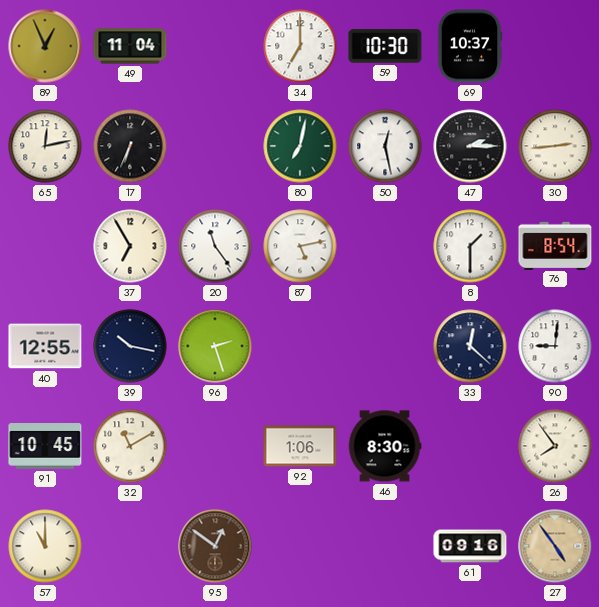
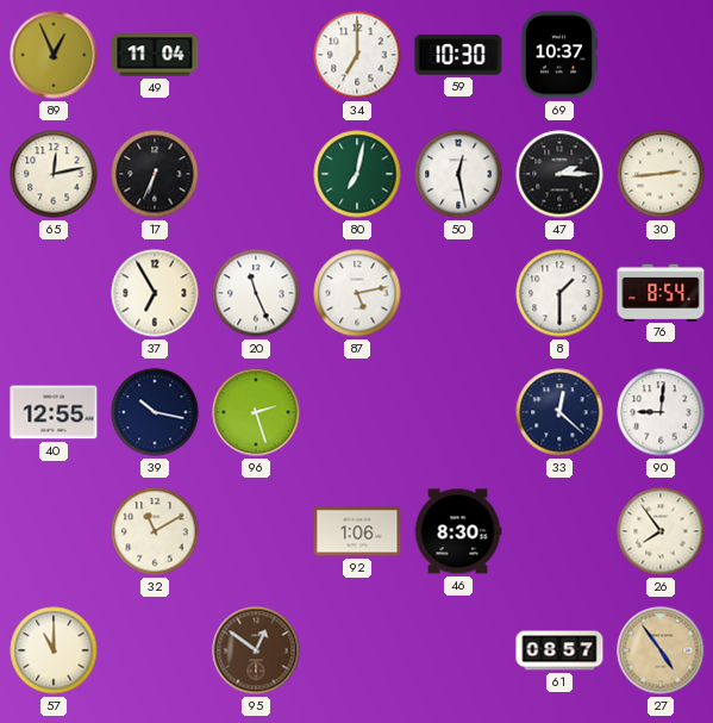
20: 11:24 -> 11:26 (256, 293)
91: 10:45 -> none (45, 446)
61: 09:16 -> 08:57 (559, 650)
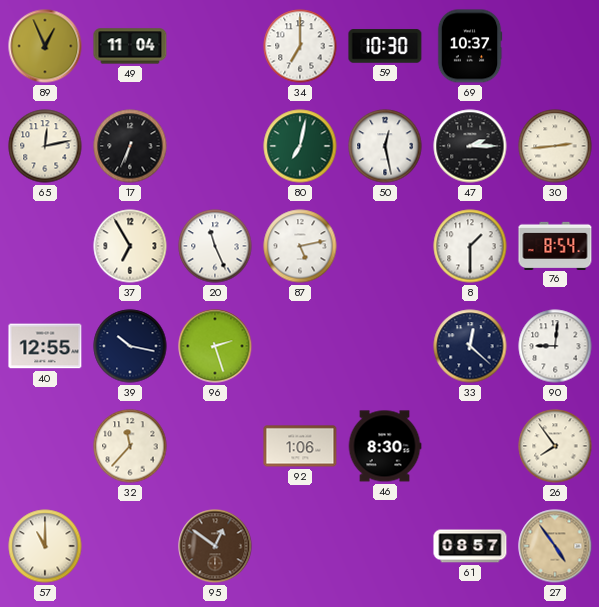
32: 11:10 -> 11:37 (130, 446)
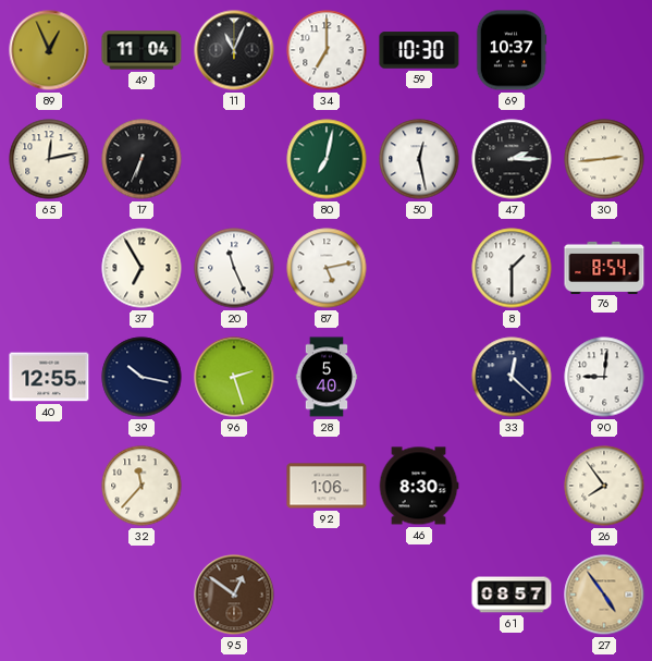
11: none -> 11:04 (234, 50)
28: none -> 5:40 (327, 377)
57: 11:00 -> none (45, 546)
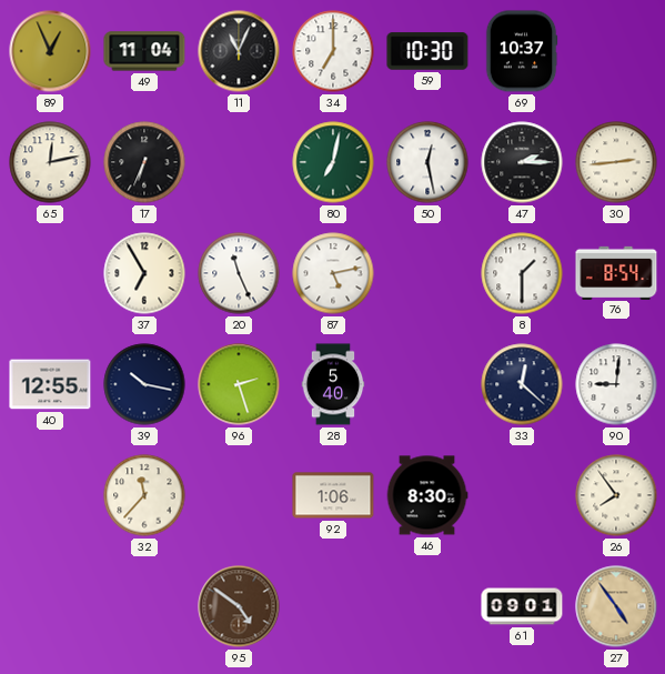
95: 12:51 -> 4:51 (239, 606)
61: 08:57 -> 09:01 (522, 606)
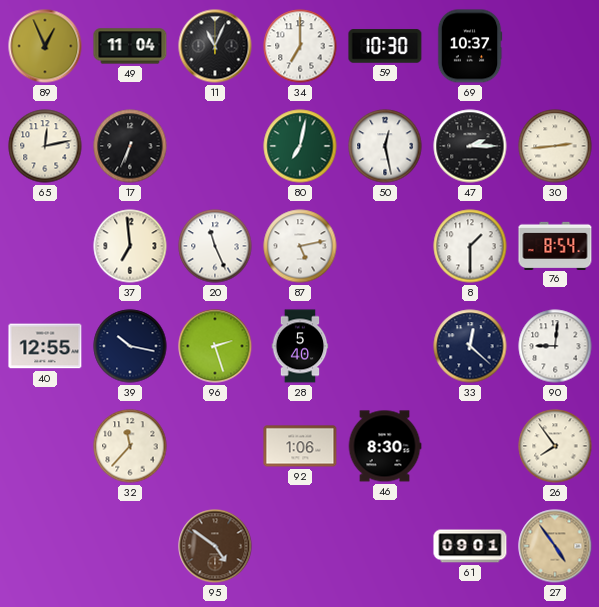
37: 6:55 -> 6:59 (130, 246)
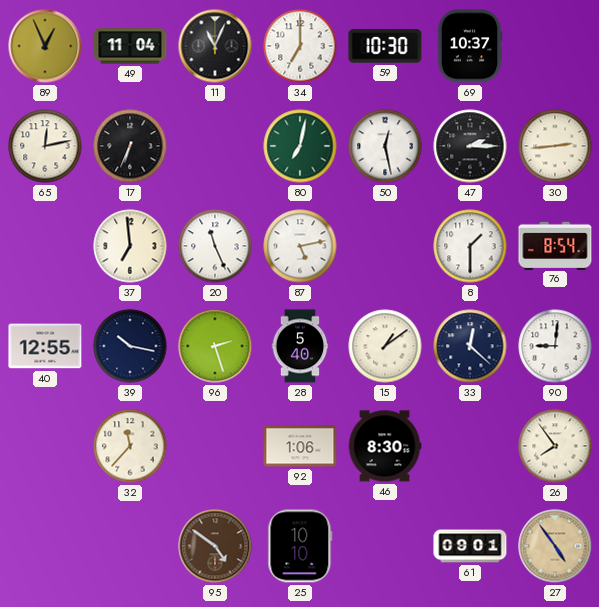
15: none -> 1:09 (385, 346)
25: none -> 10:10 (300, 546)
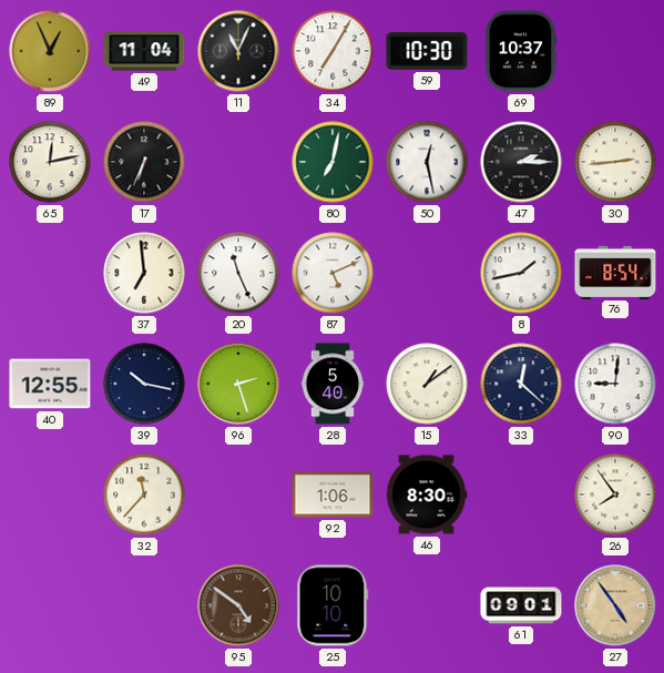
34: 7:00 -> 7:05 (333, 51)
87: 5:13 -> 5:11 (333, 273)
8: 1:30 -> 1:43 (521, 273)
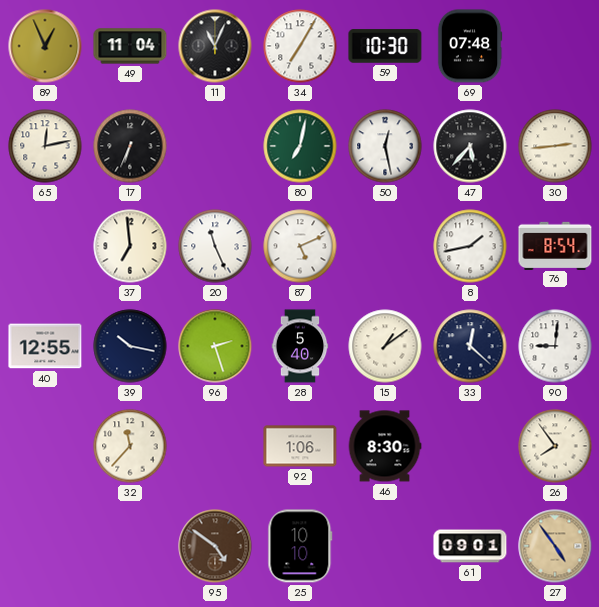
69: 10:37 -> 07:48 (470, 46)
47: 2:15 -> 5:37 (470, 146)
